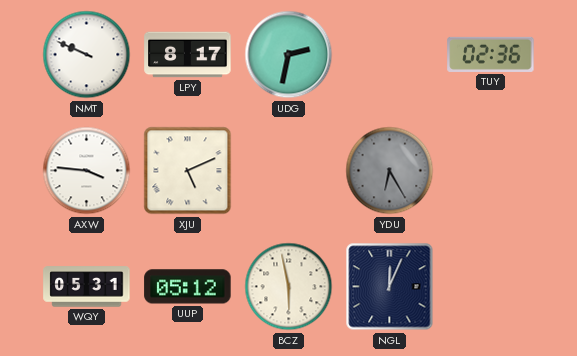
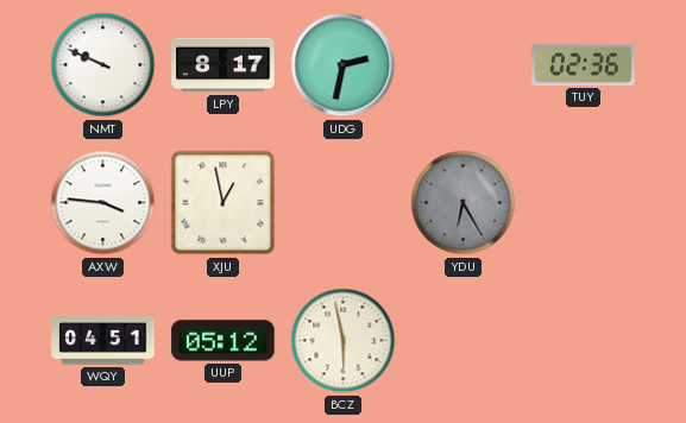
XJU: 5:11 -> 12:58 (224, 203)
WQY: 05:31 -> 04:51 (103, 341)
NGL: 12:04 -> none (390, 287)
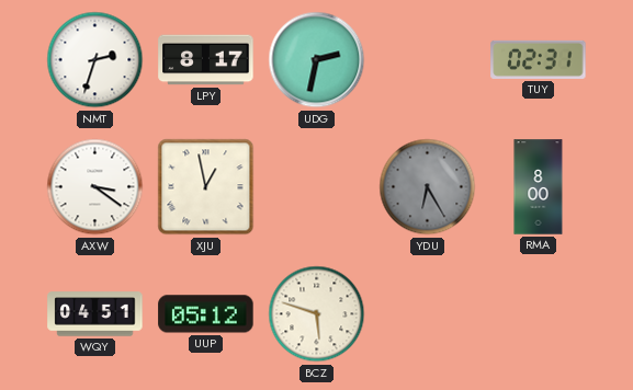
NMT: 9:49 -> 2:33 (95, 60)
TUY: 02:36 -> 02:31 (539, 59)
AXW: 3:46 -> 3:21 (95, 187)
RMA: none -> 8:00 (539, 187)
BCZ: 5:58 -> 5:48 (317, 314)
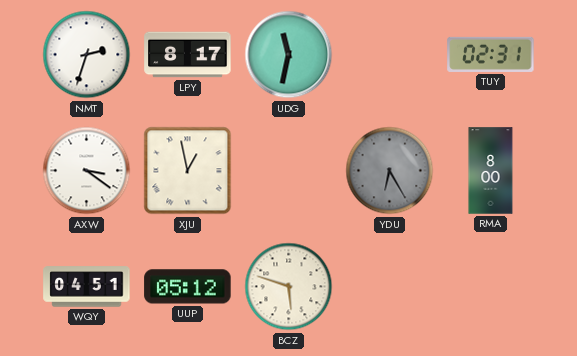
UDG: 2:32 -> 11:32 (289, 55)
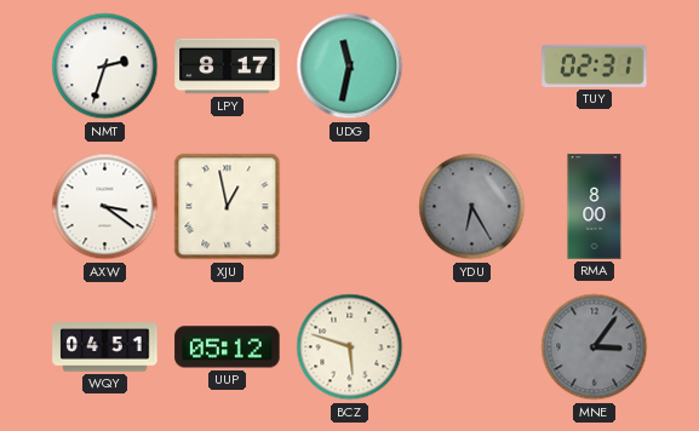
MNE: none -> 3:06 (595, 347)
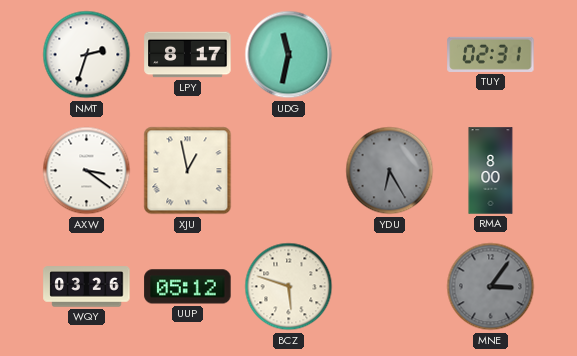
WQY: 04:51 -> 03:26 (87, 287)
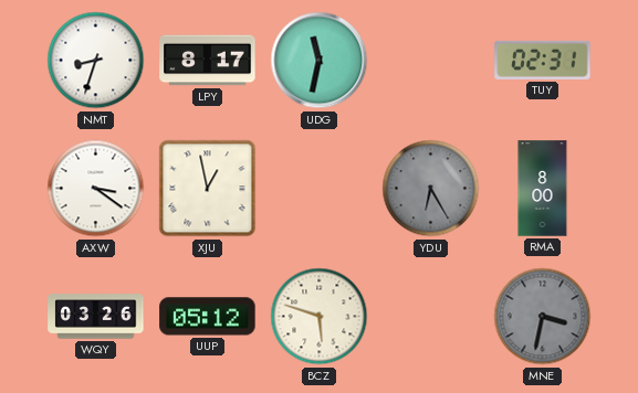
NMT: 2:33 -> 8:33 (96, 61)
MNE: 3:06 -> 3:32 (543, 317)
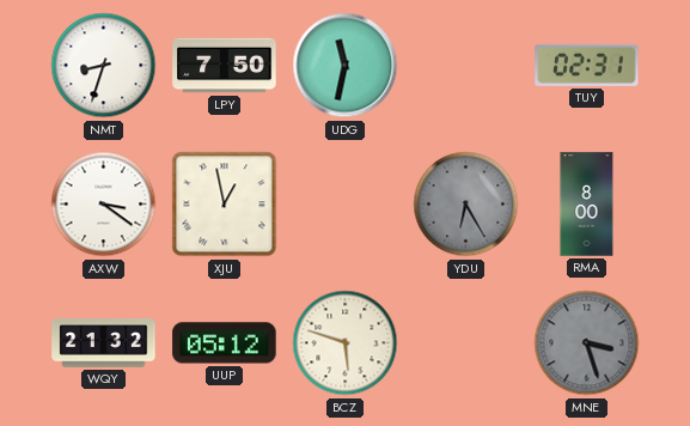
LPY: 8:17 -> 7:50 (225, 66)
WQY: 03:26 -> 21:32 (104, 343)
MNE: 3:32 -> 3:27 (587, 343)
